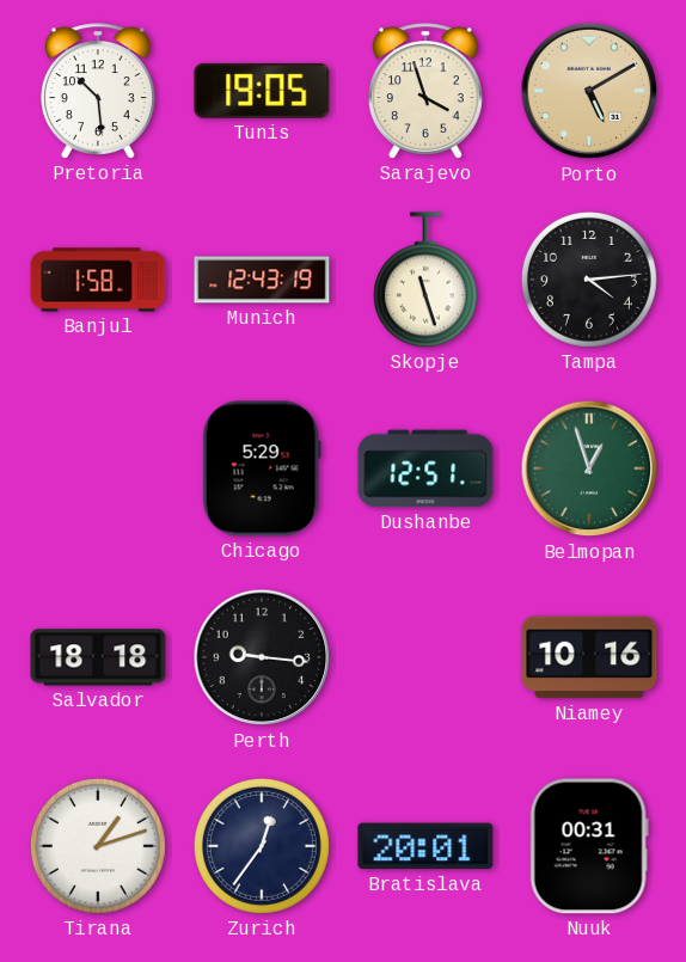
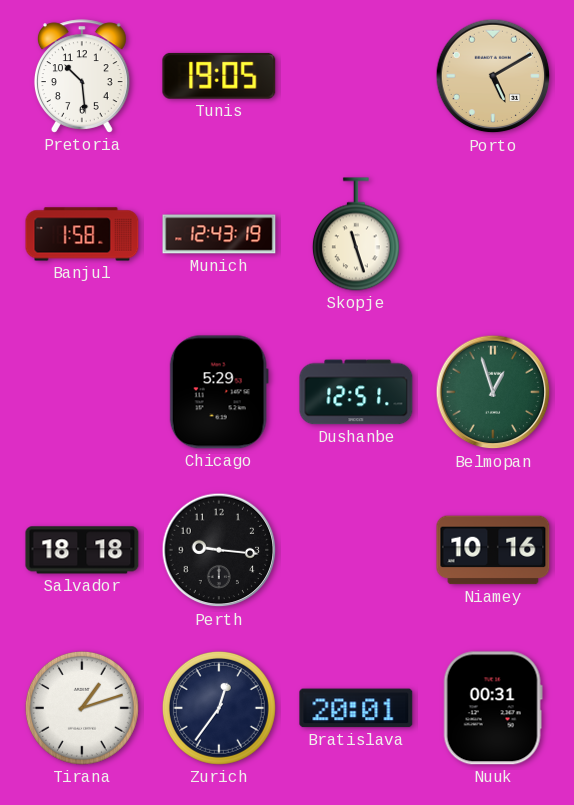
Sarajevo: 3:57 -> none (425, 91)
Tampa: 4:14 -> none (589, 280)
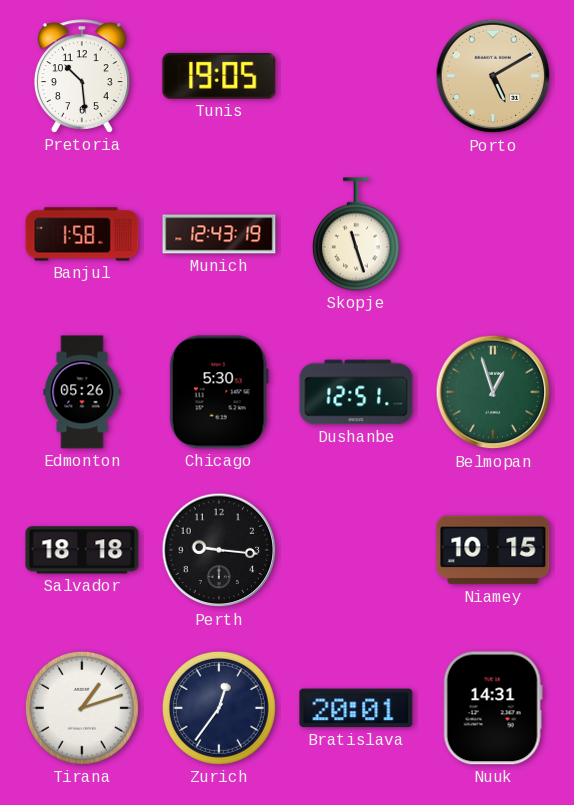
Edmonton: none -> 05:26 (82, 392)
Chicago: 5:29 -> 5:30 (219, 392)
Niamey: 10:16 -> 10:15 (493, 550)
Nuuk: 00:31 -> 14:31 (493, 708)
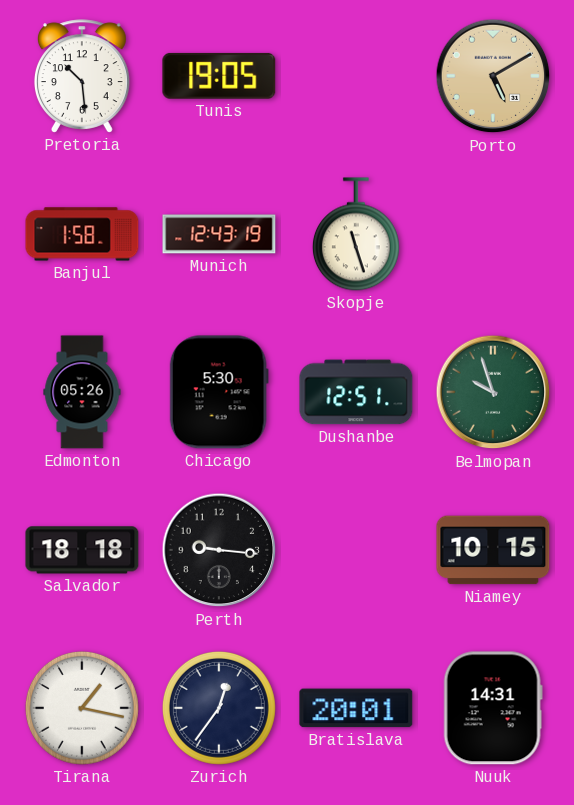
Belmopan: 12:57 -> 9:57 (493, 392)
Tirana: 1:12 -> 1:17 (82, 708)
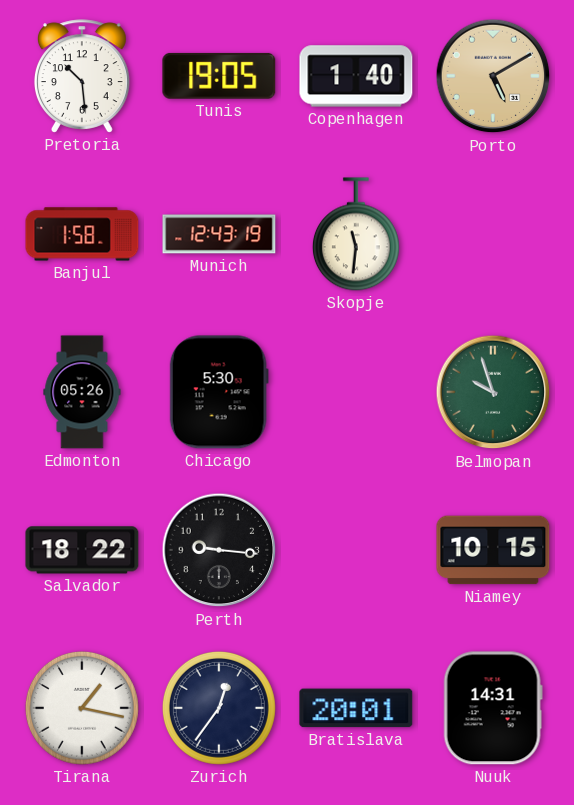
Copenhagen: none -> 1:40 (356, 76)
Skopje: 11:27 -> 11:31 (356, 234)
Dushanbe: 12:51 -> none (356, 392)
Salvador: 18:18 -> 18:22 (82, 550)
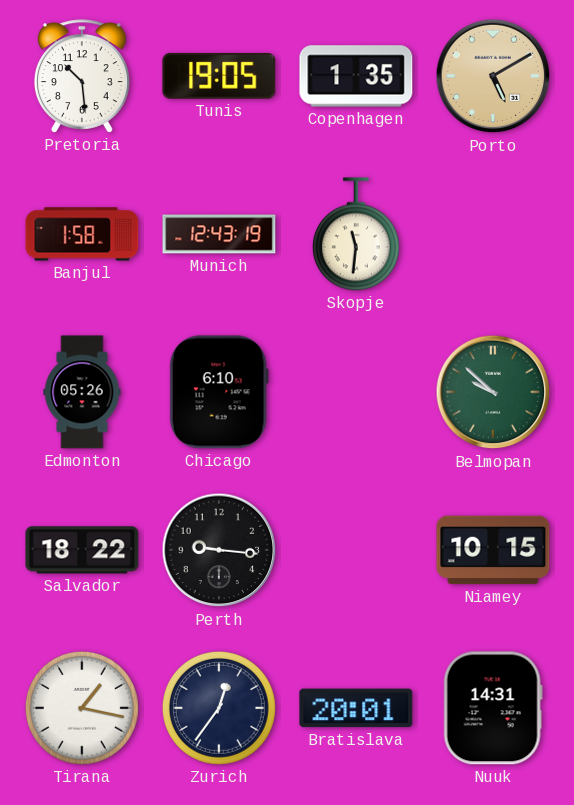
Copenhagen: 1:40 -> 1:35 (356, 76)
Chicago: 5:30 -> 6:10 (219, 392)
Belmopan: 9:57 -> 9:52 (493, 392)
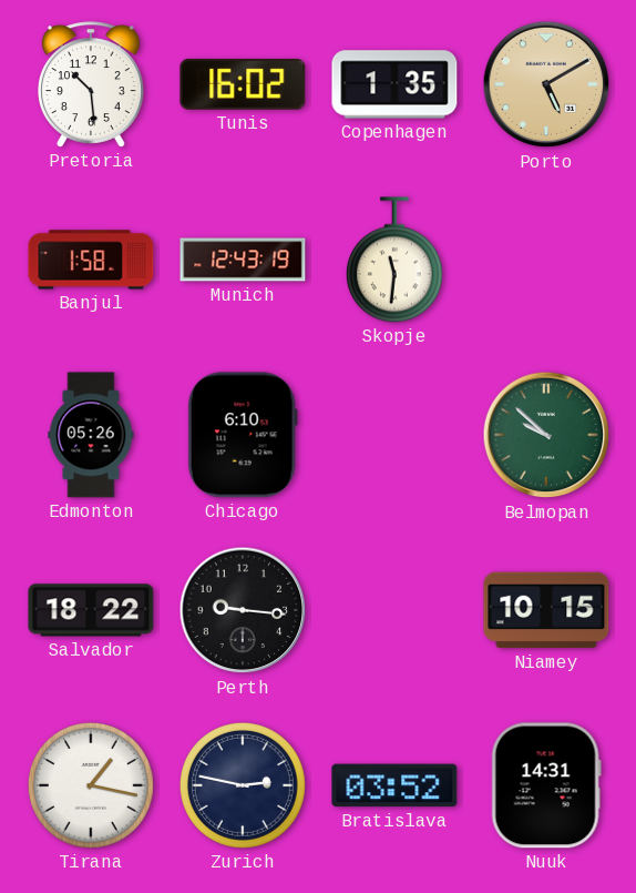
Tunis: 19:05 -> 16:02 (243, 84)
Zurich: 12:36 -> 2:47 (243, 785)
Bratislava: 20:01 -> 03:52 (394, 785)
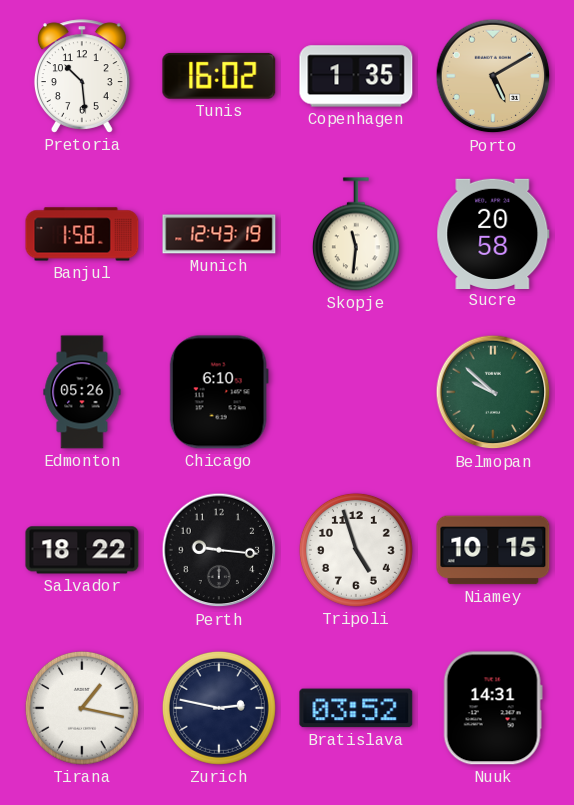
Sucre: none -> 20:58 (493, 233)
Tripoli: none -> 4:57 (356, 550)
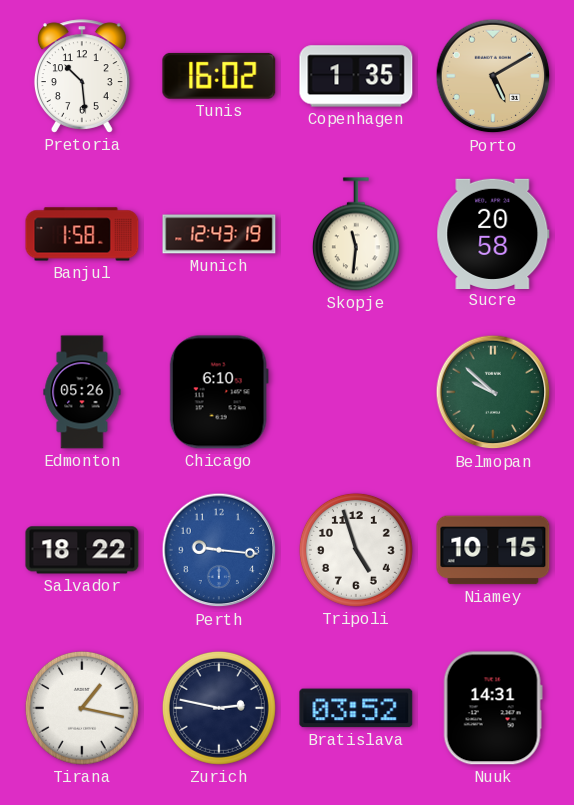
Perth dial: black -> blue (219, 550)
